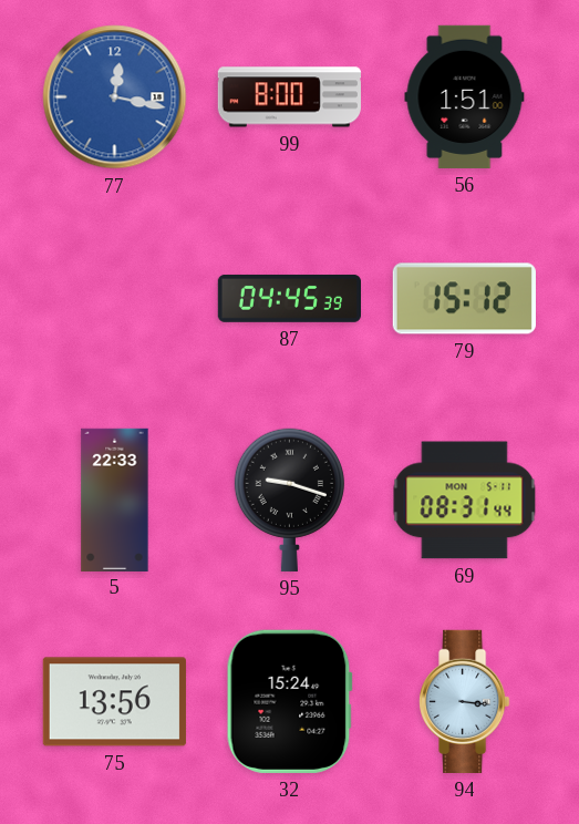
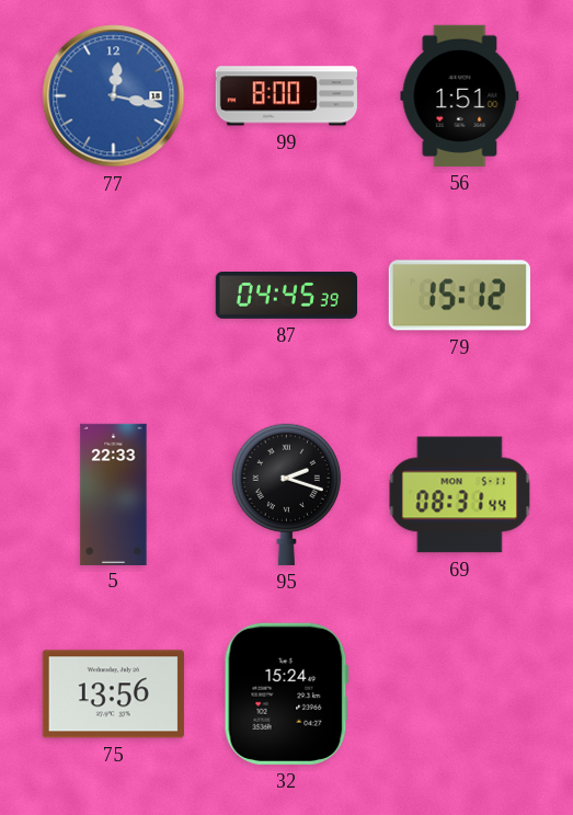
95: 9:18 -> 2:18 (286, 494)
94: 3:16 -> none (465, 701)
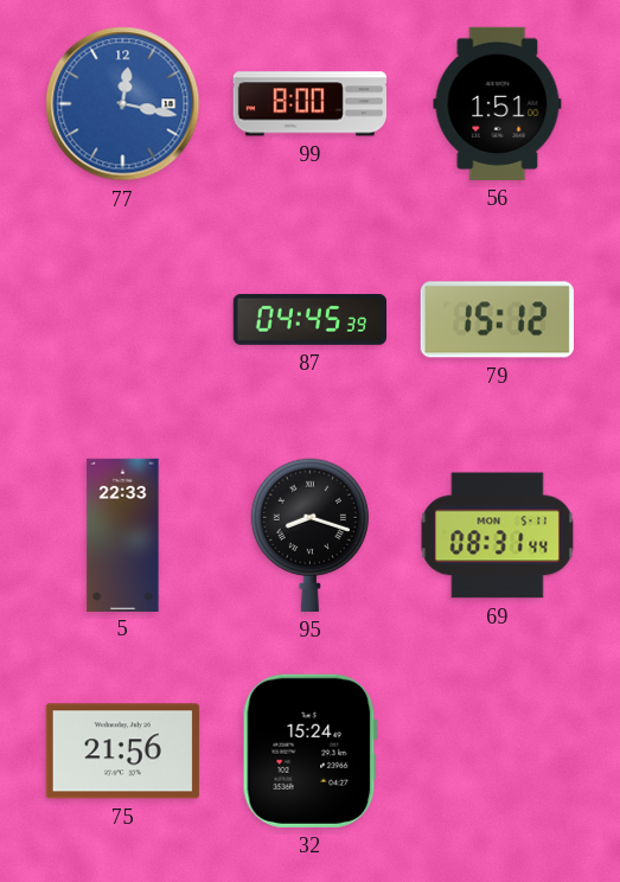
95: 2:18 -> 8:18 (309, 535)
75: 13:56 -> 21:56 (122, 752)
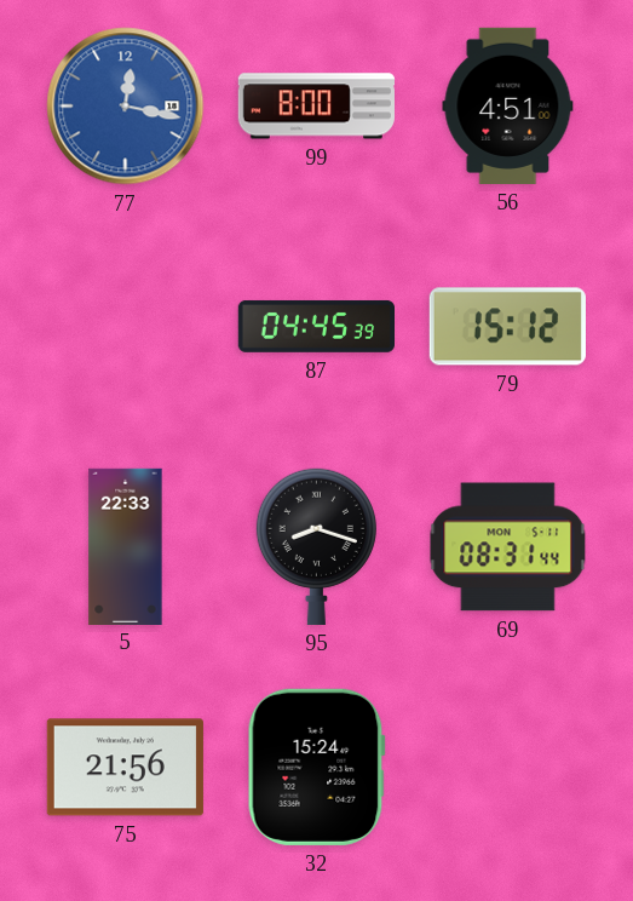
56: 1:51 -> 4:51 (508, 105)
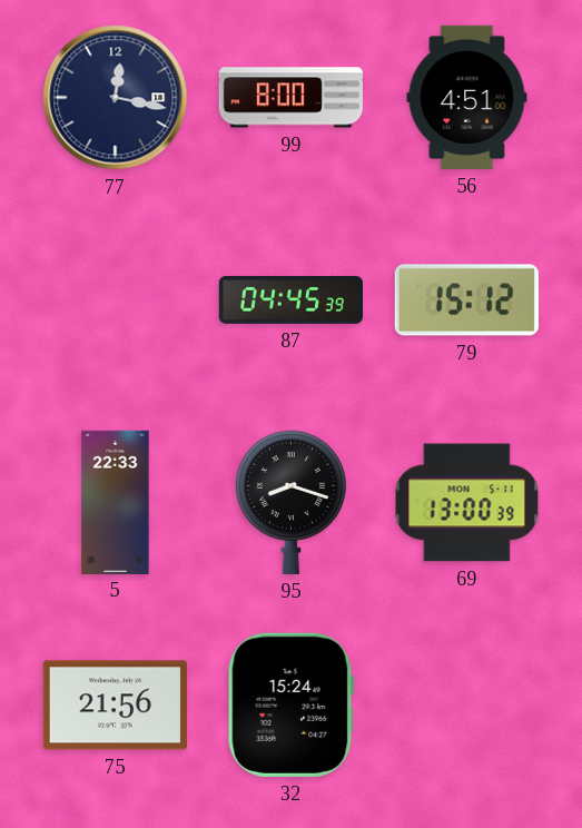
77 dial: blue -> navy (116, 98)
69: 08:31 -> 13:00 (467, 503)
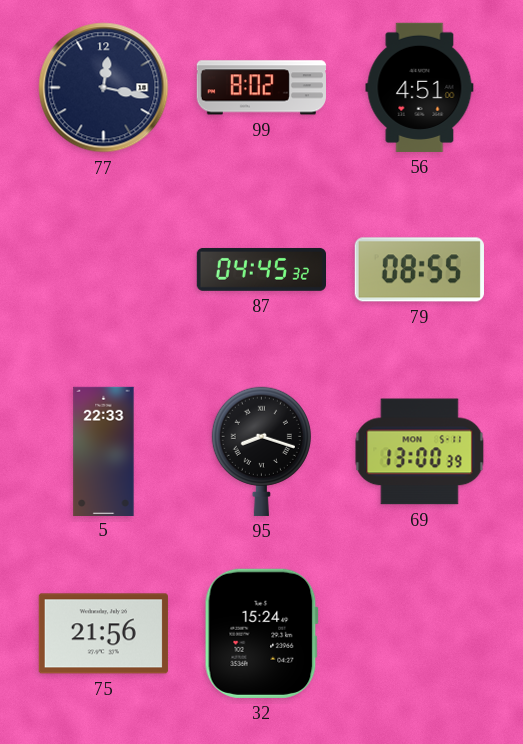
99: 8:00 -> 8:02 (261, 88)
87: 04:45:39 -> 04:45:32 (261, 269)
79: 15:12 -> 08:55 (419, 270)
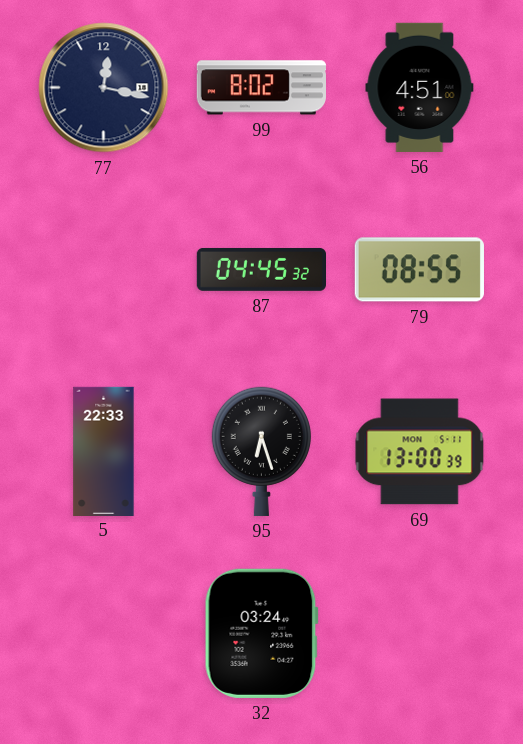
95: 8:18 -> 6:27 (261, 451)
75: 21:56 -> none (103, 634)
32: 15:24 -> 03:24 (261, 633)
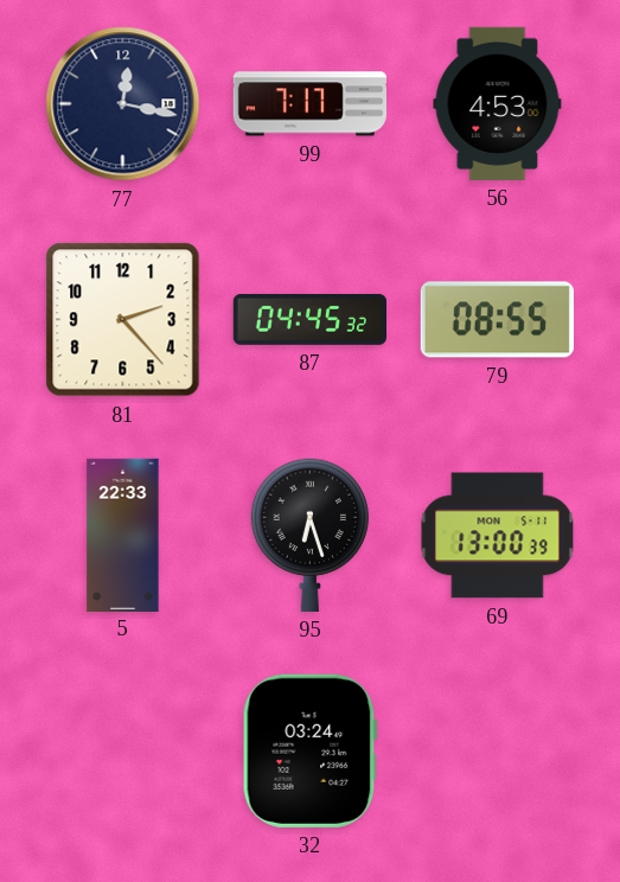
99: 8:02 -> 7:17 (309, 104)
56: 4:51 -> 4:53 (498, 103)
81: none -> 2:23 (123, 320)
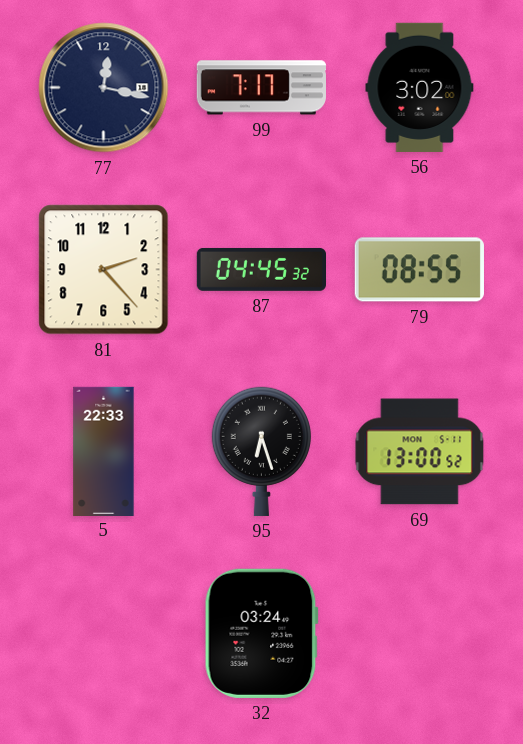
56: 4:53 -> 3:02 (420, 87)
69: 13:00:39 -> 13:00:52 (420, 452)
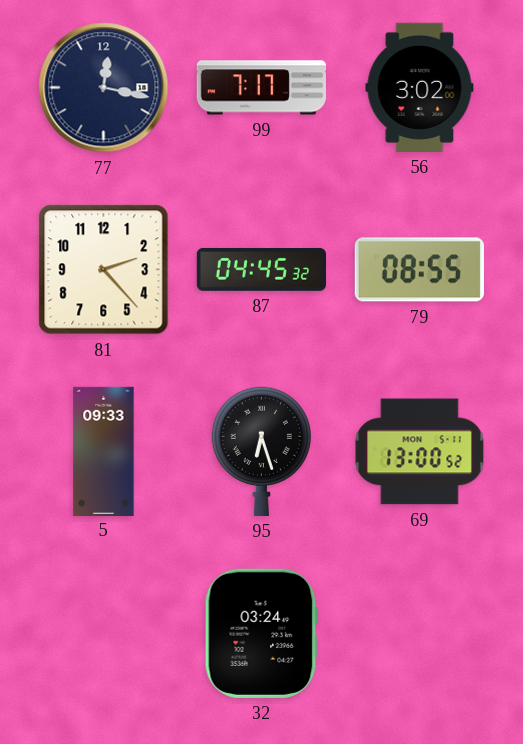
5: 22:33 -> 09:33 (104, 451)
